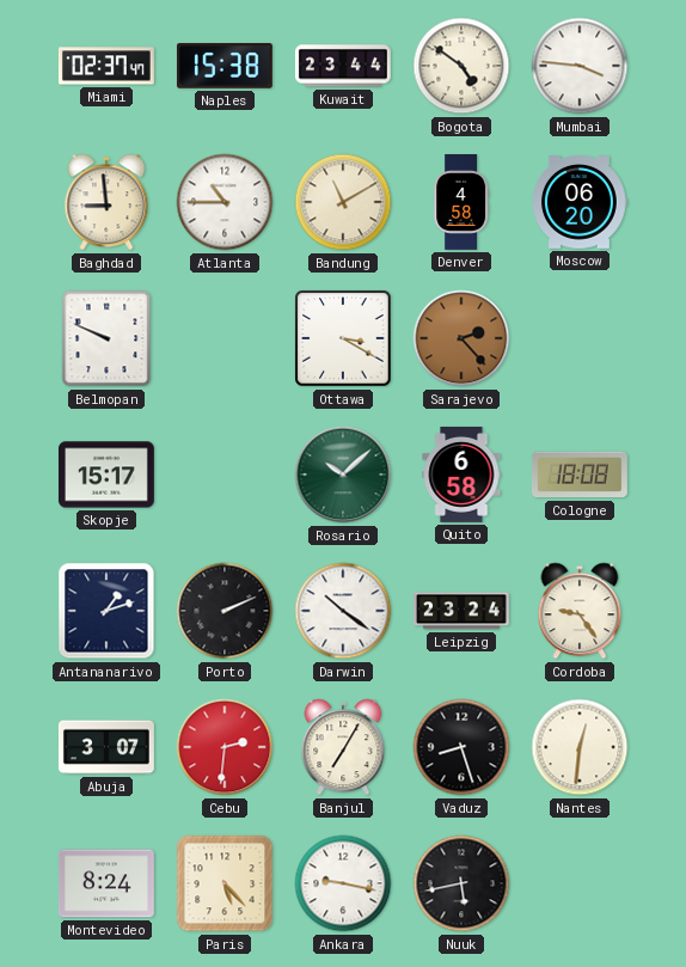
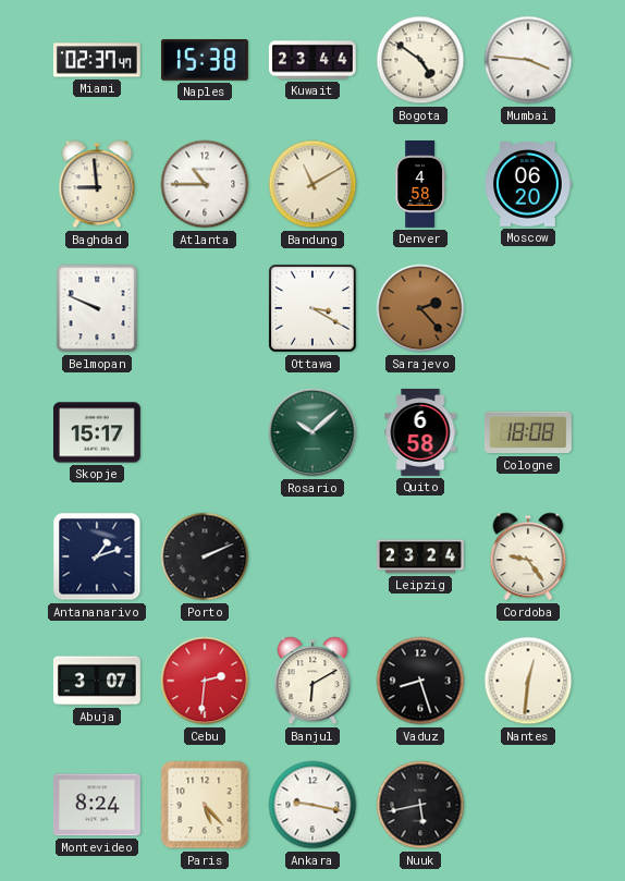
Darwin: 10:21 -> none (343, 611)
Banjul: 7:05 -> 6:10 (312, 681)
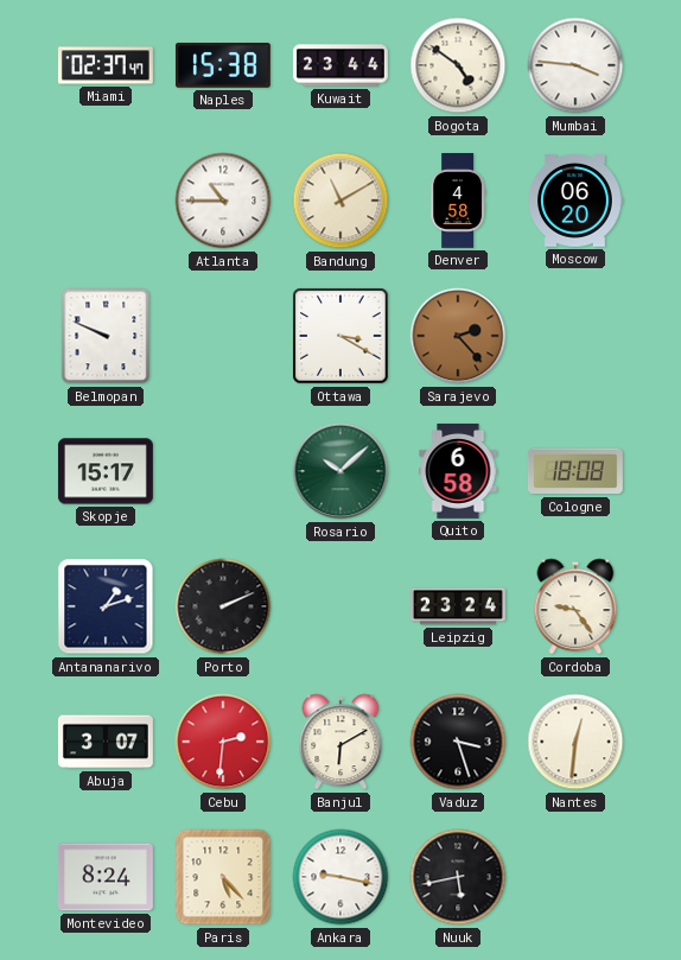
Baghdad: 8:59 -> none (97, 184)
Vaduz: 8:27 -> 3:27 (458, 742)
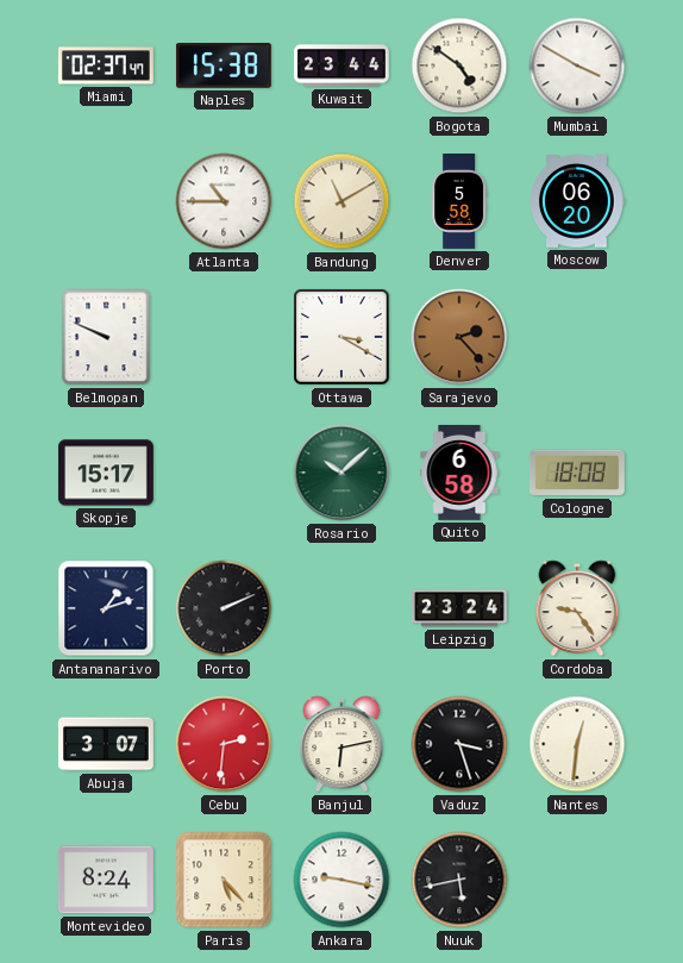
Mumbai: 3:46 -> 3:50 (577, 65)
Denver: 4:58 -> 5:58 (459, 202)
Banjul: 6:10 -> 6:13 (342, 744)
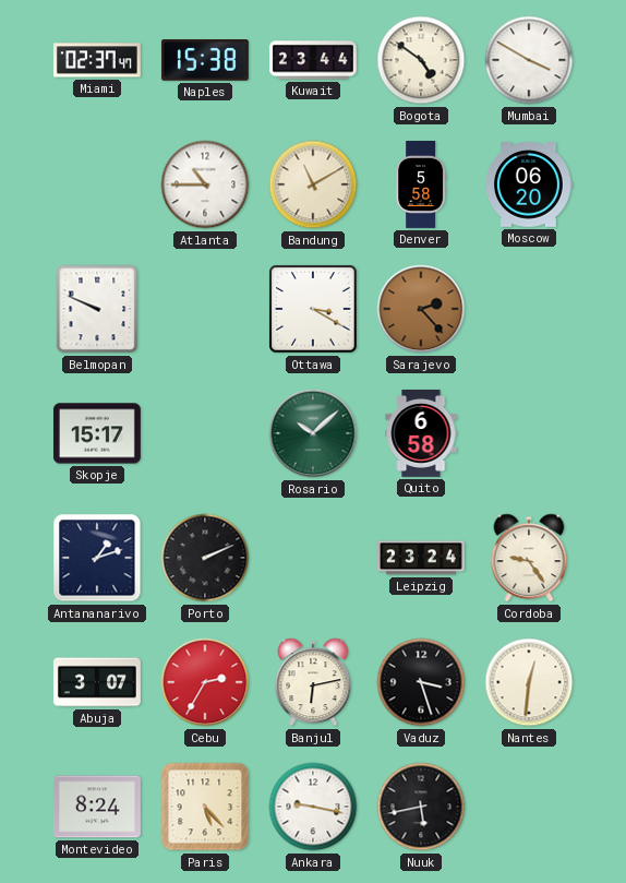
Cologne: 18:08 -> none (577, 473)
Cebu: 2:31 -> 2:35 (205, 682)
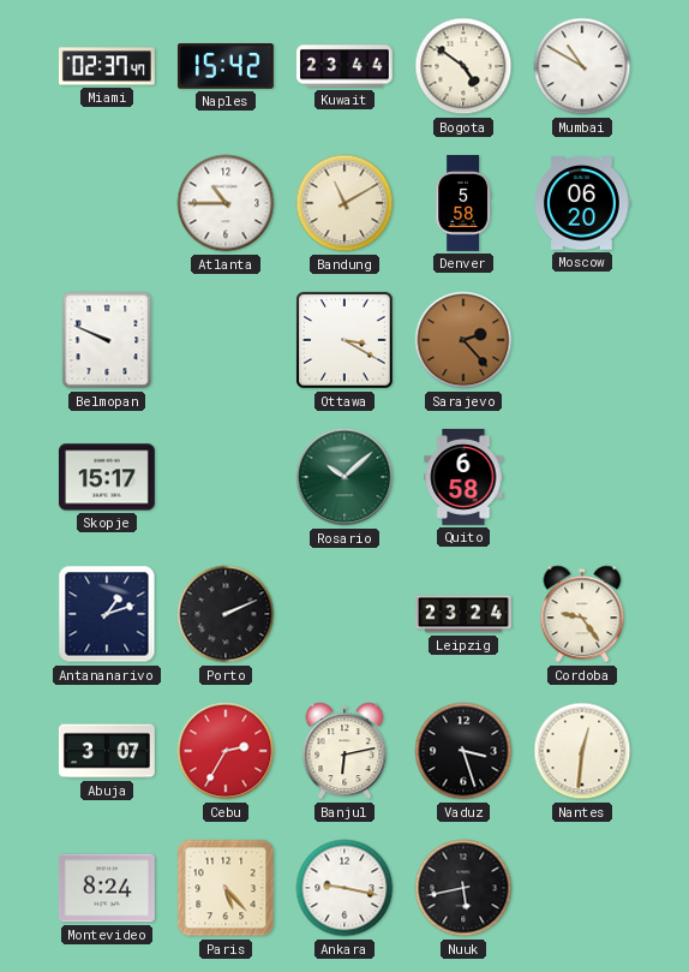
Naples: 15:38 -> 15:42 (226, 66)
Mumbai: 3:50 -> 10:50 (582, 66)
